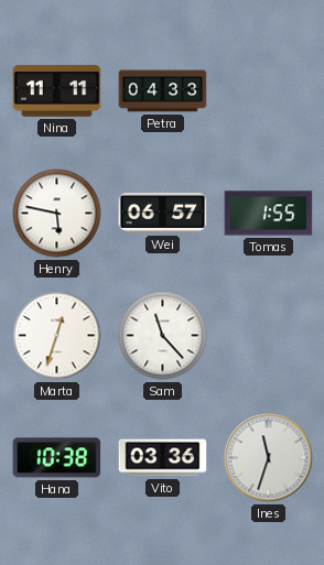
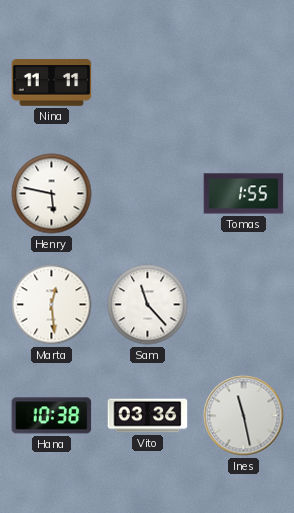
Petra: 04:33 -> none (163, 91)
Wei: 06:57 -> none (163, 213)
Marta: 12:33 -> 12:29 (52, 305)
Ines: 11:33 -> 11:28 (244, 416)
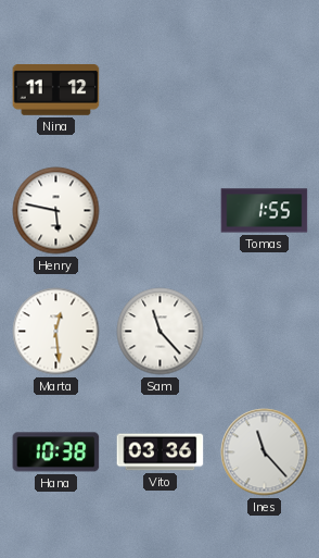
Nina: 11:11 -> 11:12 (56, 90)
Ines: 11:28 -> 11:23 (265, 452)
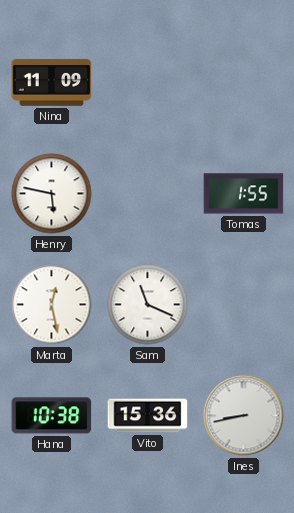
Nina: 11:12 -> 11:09 (52, 83)
Marta: 12:29 -> 12:28 (52, 305)
Sam: 11:23 -> 11:19 (148, 305)
Vito: 03:36 -> 15:36 (148, 416)
Ines: 11:23 -> 8:43 (244, 416)
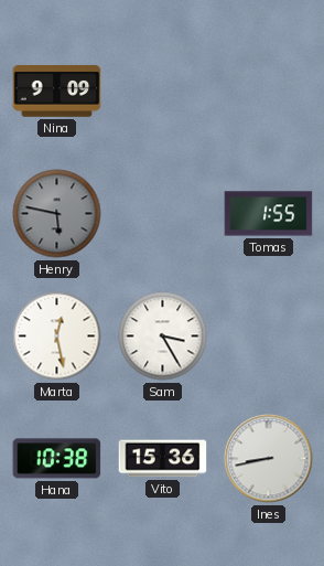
Nina: 11:09 -> 9:09 (57, 92)
Henry dial: white -> grey (57, 214)
Sam: 11:19 -> 3:25 (163, 337)
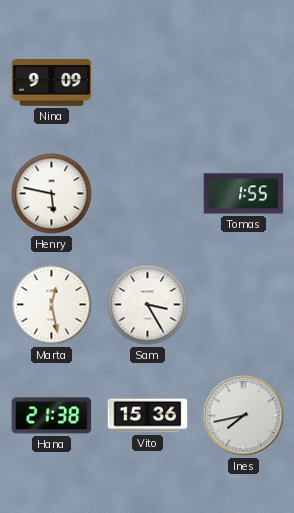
Henry dial: grey -> white (52, 194)
Hana: 10:38 -> 21:38 (52, 416)
Ines: 8:43 -> 7:43 (244, 416)
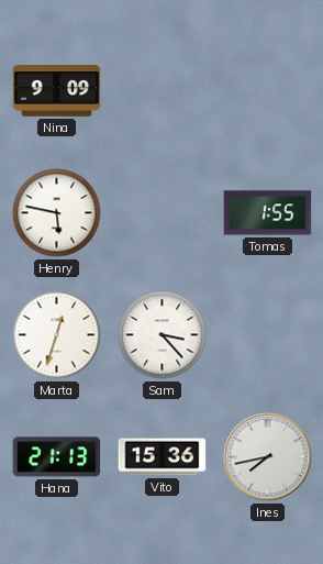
Marta: 12:28 -> 12:33 (57, 335)
Sam: 3:25 -> 3:23 (163, 335)
Hana: 21:38 -> 21:13 (57, 457)
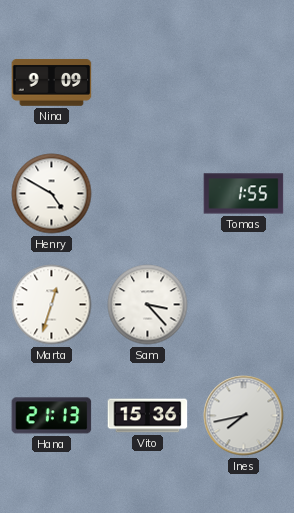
Henry: 5:47 -> 4:50 (52, 194)
